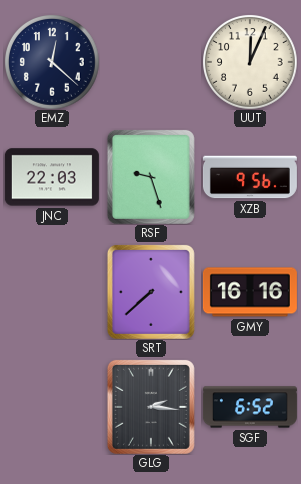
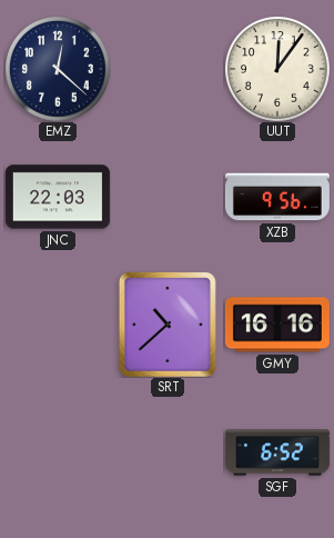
UUT: 12:04 -> 12:06 (277, 69)
RSF: 9:27 -> none (151, 177)
SRT: 7:38 -> 10:38 (168, 325)
GLG: 2:16 -> none (151, 407)
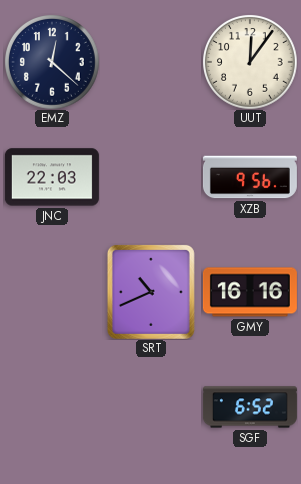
SRT: 10:38 -> 10:41 (151, 292)
